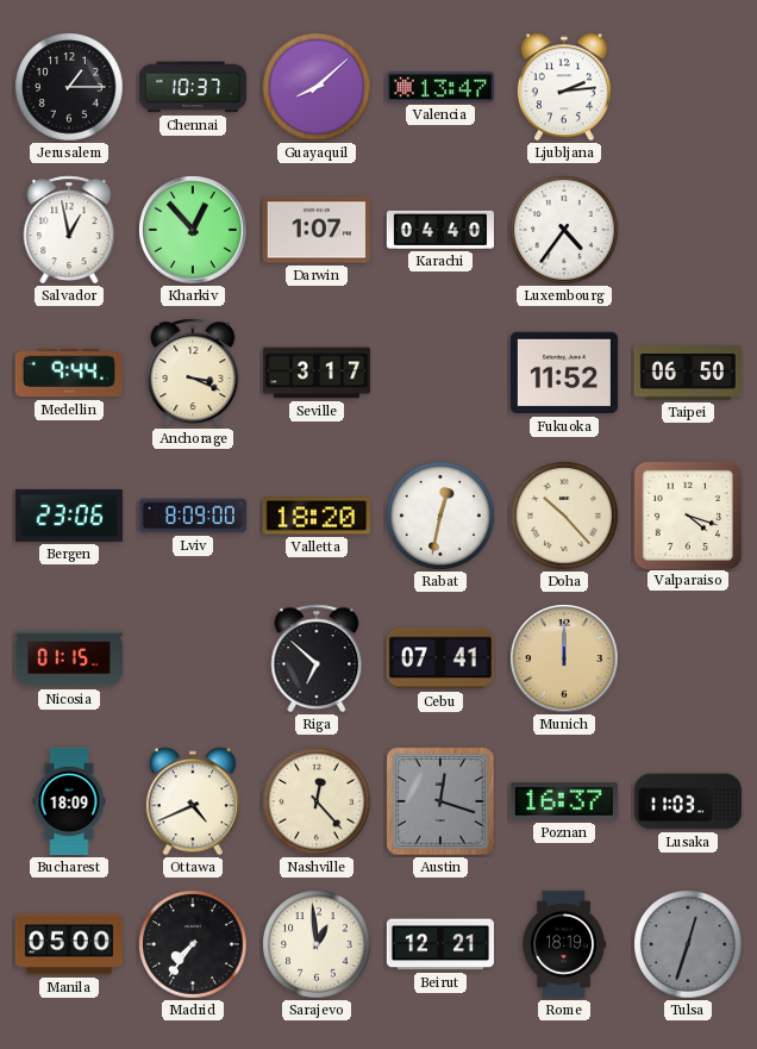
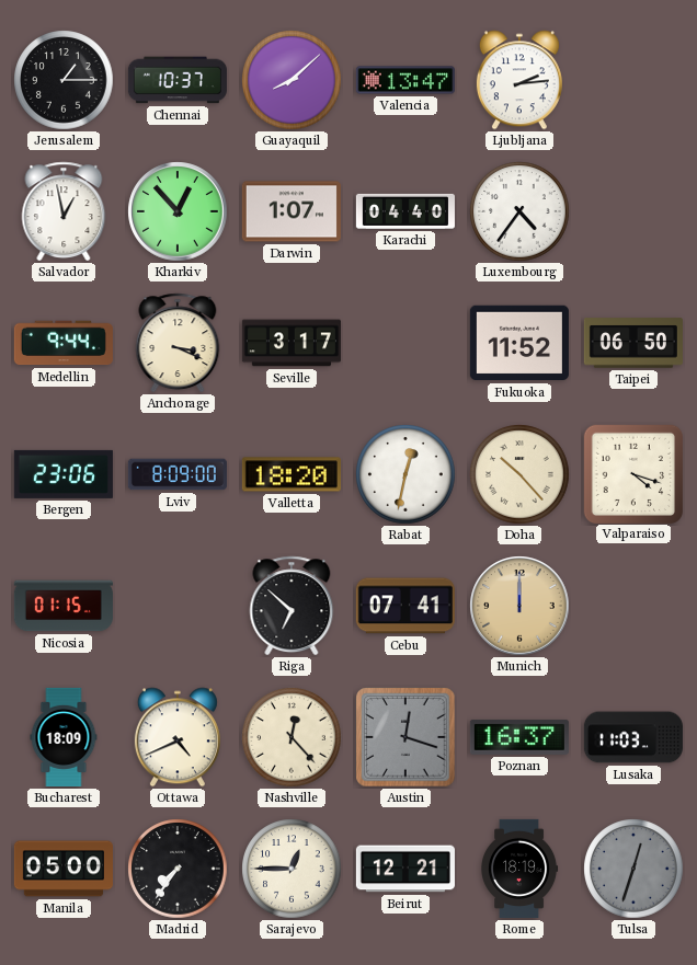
Sarajevo: 12:59 -> 12:45 (292, 869)
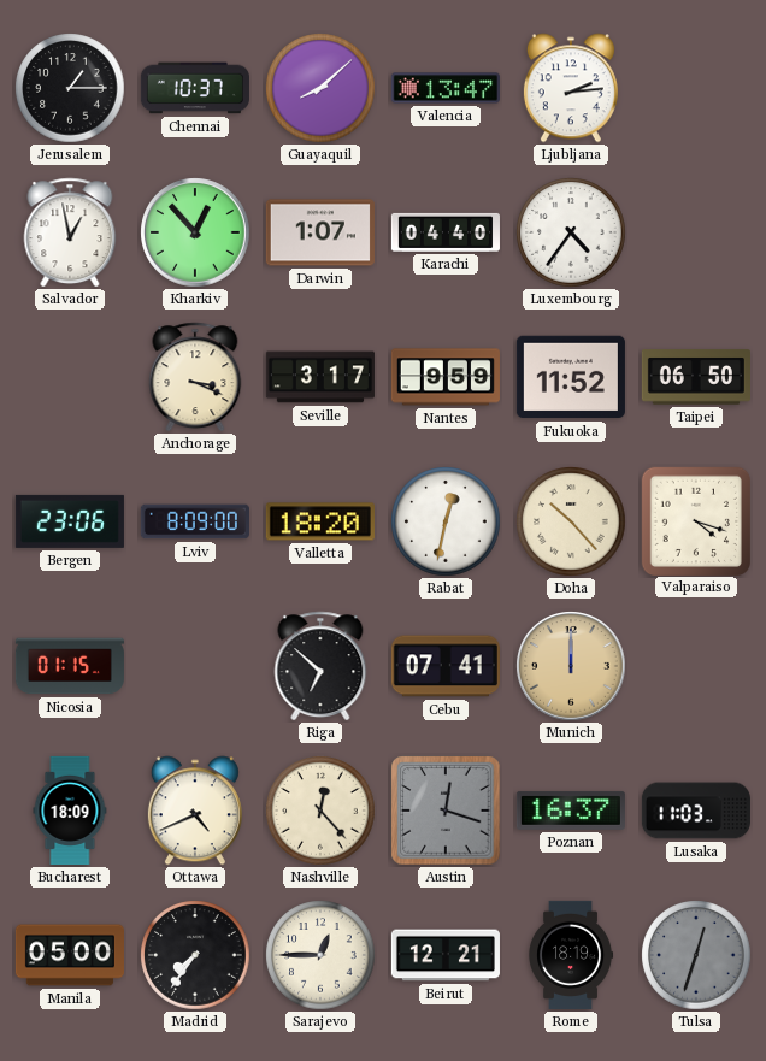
Medellin: 9:44 -> none (64, 343)
Nantes: none -> 9:59 (446, 377)
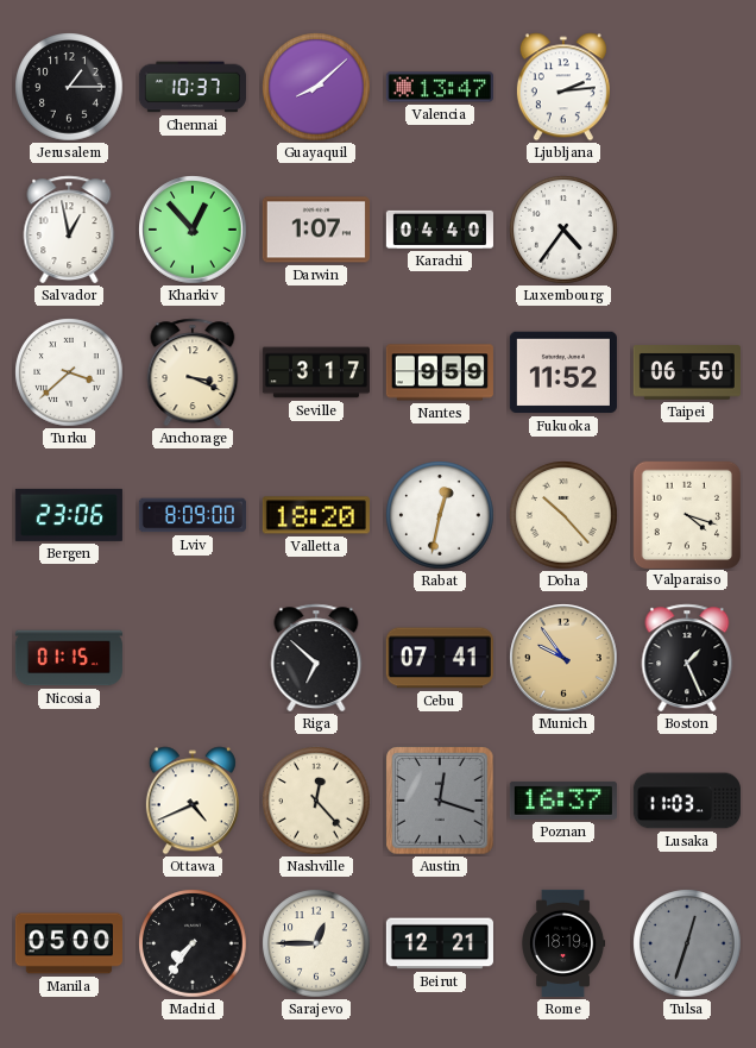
Turku: none -> 3:38 (69, 372)
Munich: 12:00 -> 9:54 (563, 658)
Boston: none -> 1:26 (687, 658)
Bucharest: 18:09 -> none (70, 811)
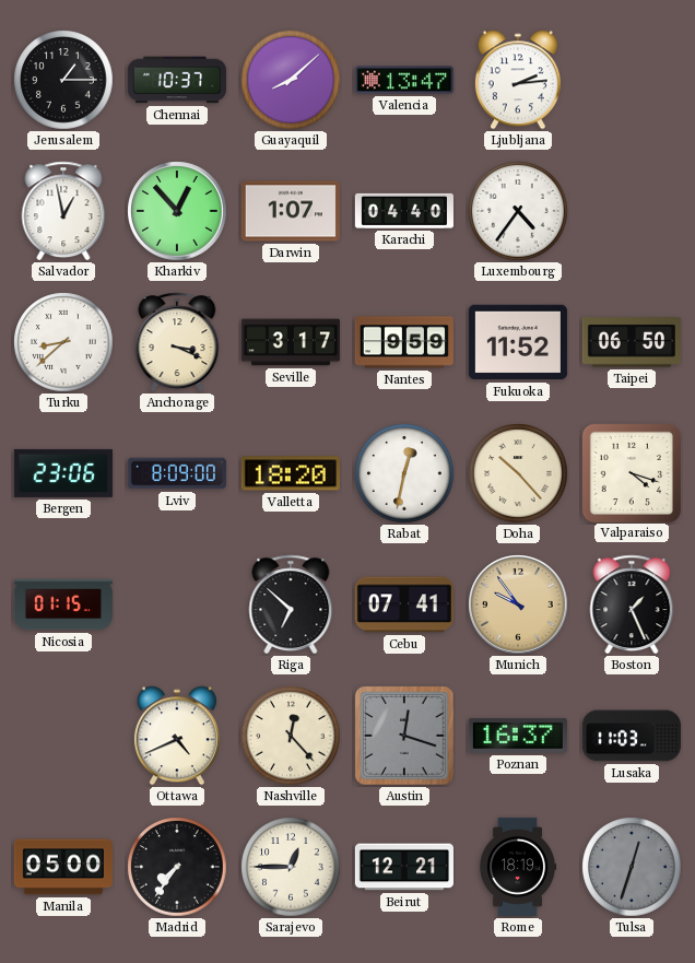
Turku: 3:38 -> 8:38 (63, 342)
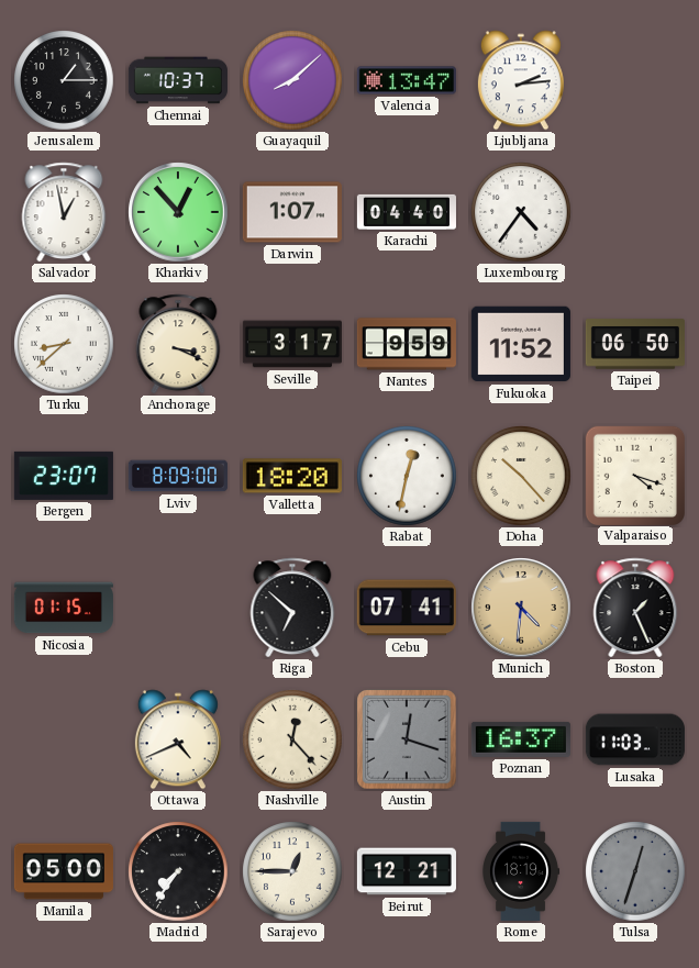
Bergen: 23:06 -> 23:07 (64, 476)
Munich: 9:54 -> 4:31 (521, 608)
